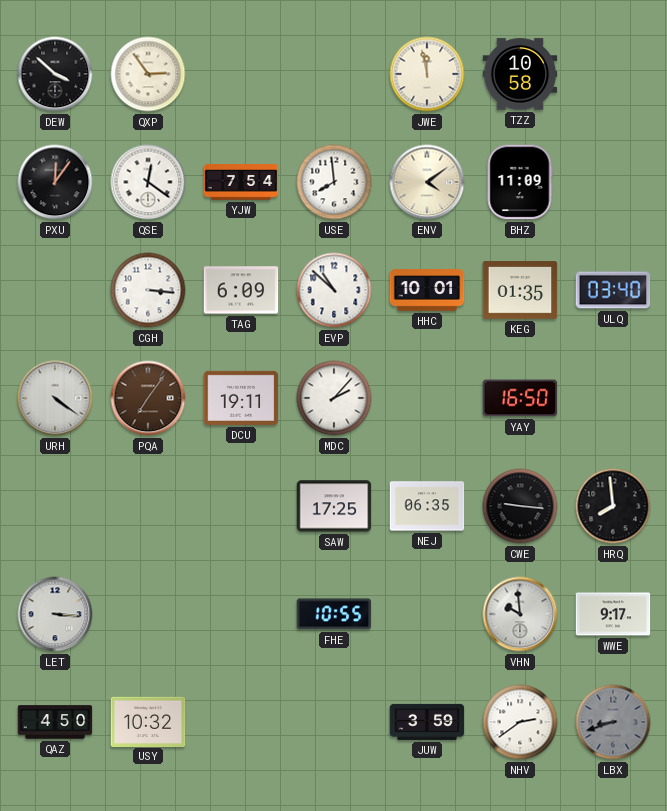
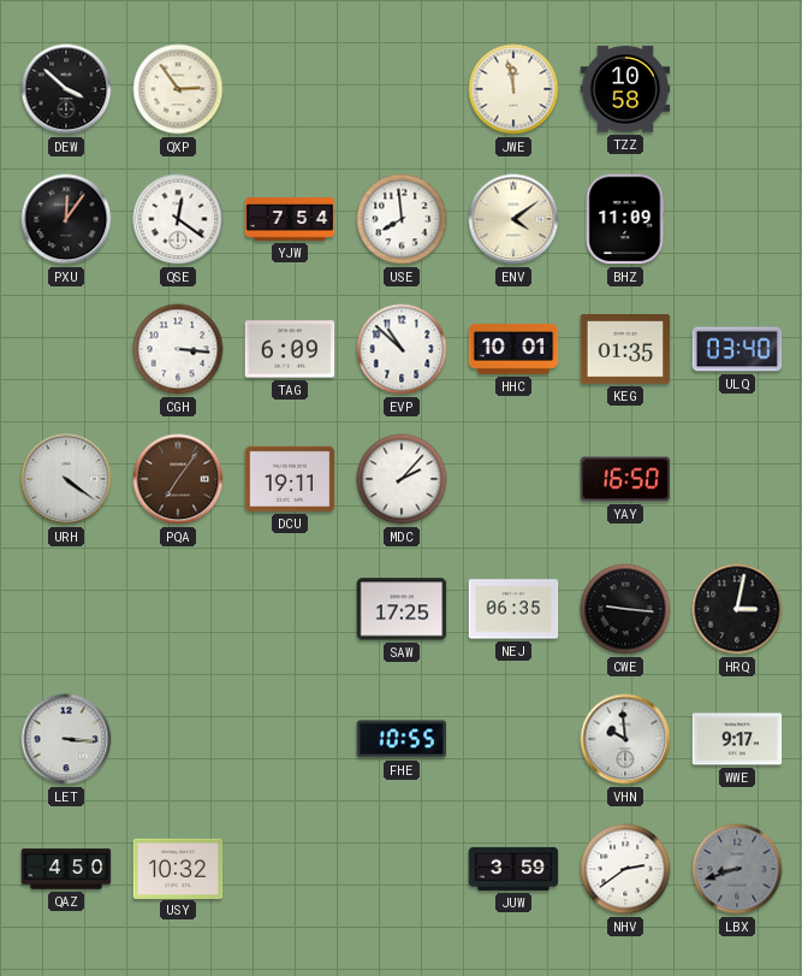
HRQ: 7:59 -> 3:02 (737, 609)
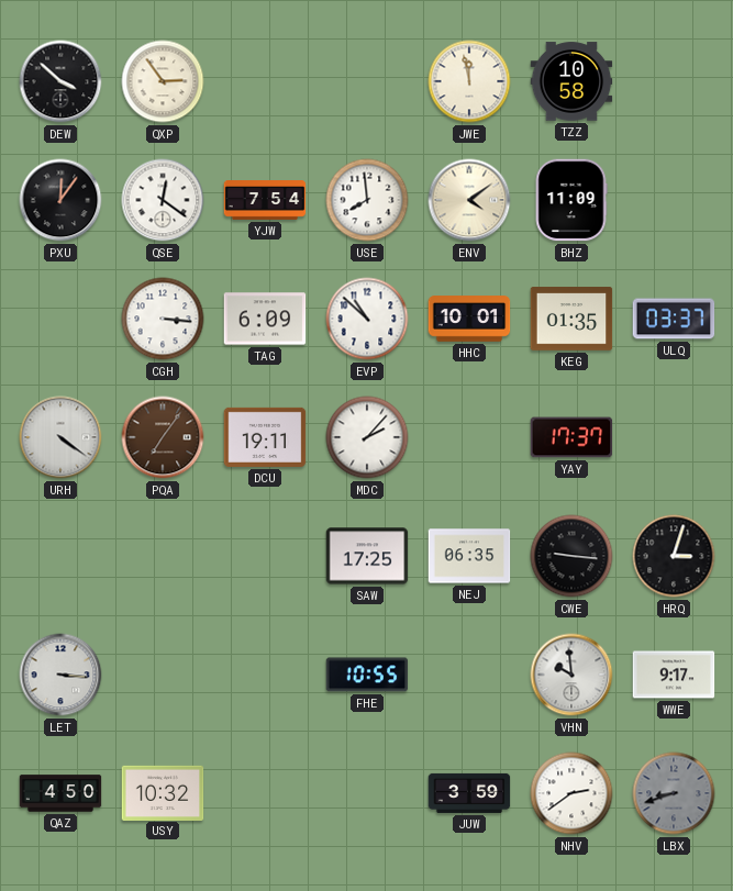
ULQ: 03:40 -> 03:37 (674, 319)
YAY: 16:50 -> 17:37 (571, 437)
HRQ: 3:02 -> 3:03 (674, 556)
